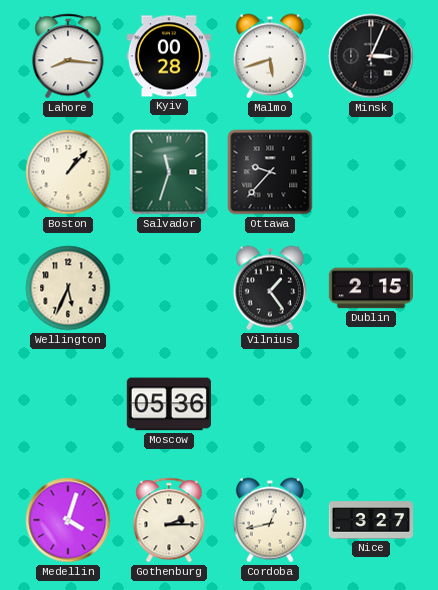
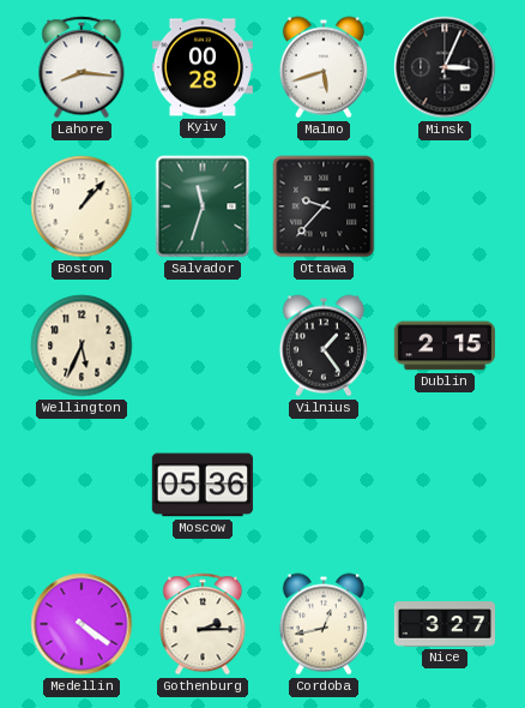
Medellin: 4:03 -> 4:21 (82, 624)
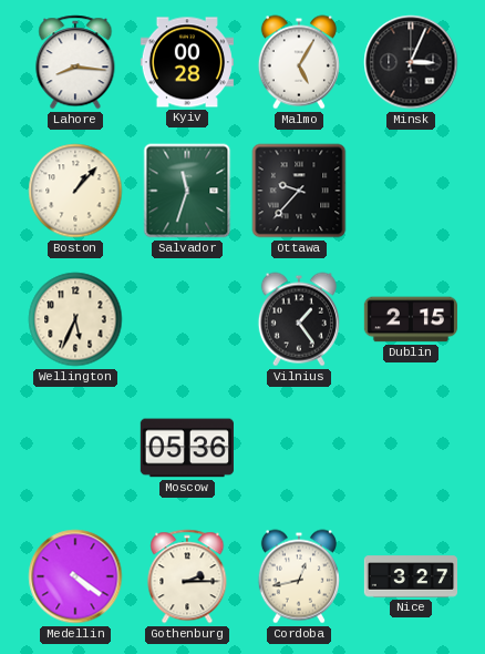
Malmo: 5:42 -> 5:05 (299, 62)
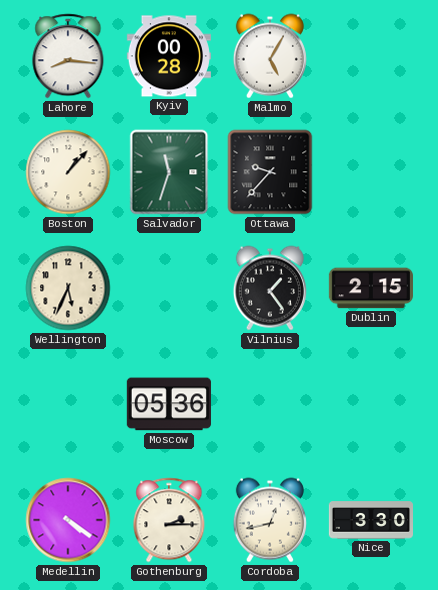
Minsk: 3:04 -> none (411, 62)
Nice: 3:27 -> 3:30 (370, 520)
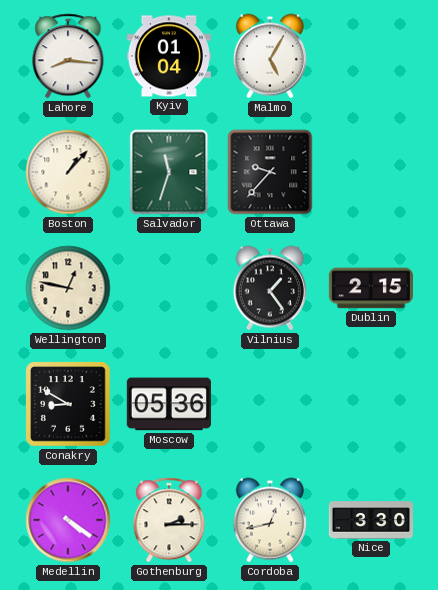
Kyiv: 00:28 -> 01:04 (169, 56)
Wellington: 5:34 -> 12:47 (68, 288)
Conakry: none -> 8:50 (68, 404)
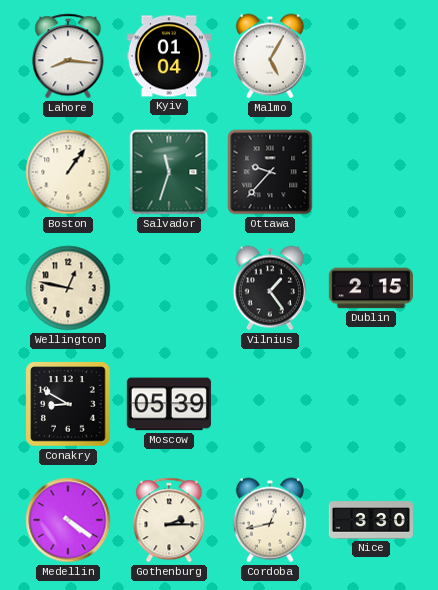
Boston: 1:07 -> 1:06 (68, 172)
Moscow: 05:36 -> 05:39 (169, 404)
